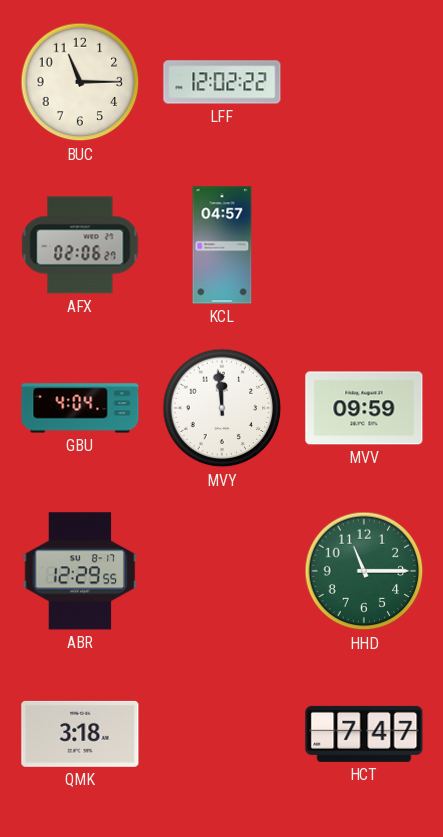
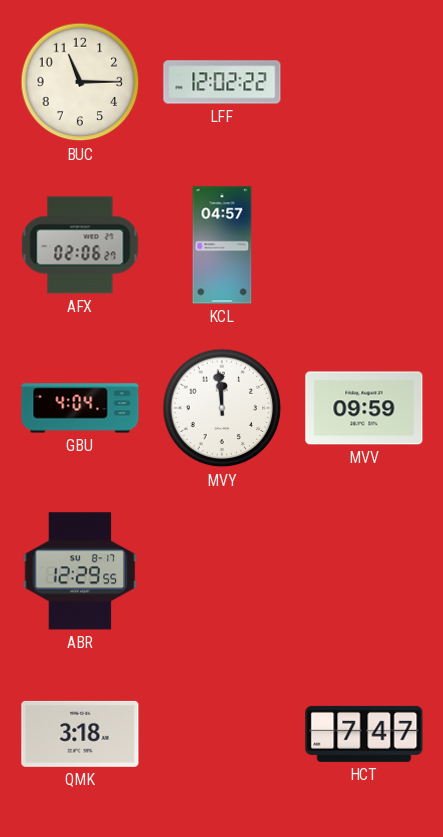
HHD: 11:15 -> none (364, 571)
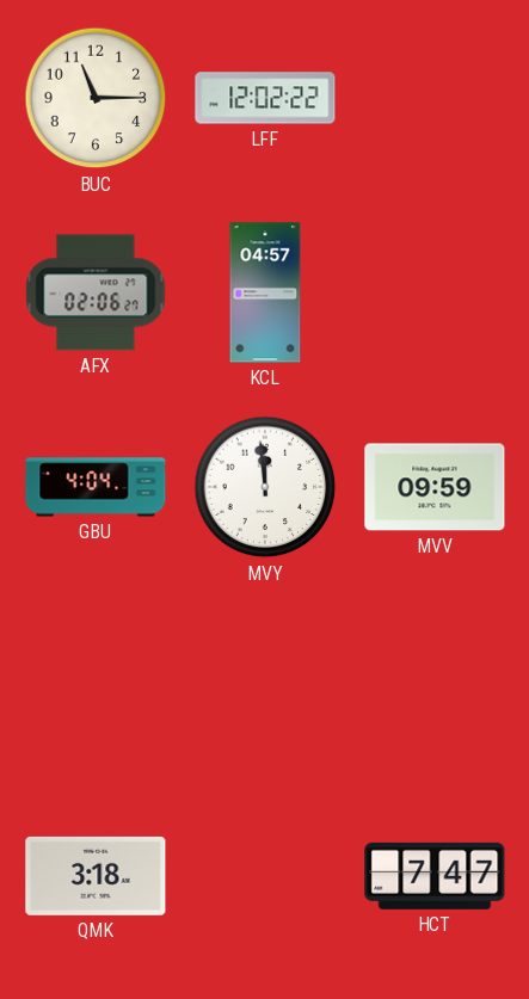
ABR: 12:29 -> none (80, 571)
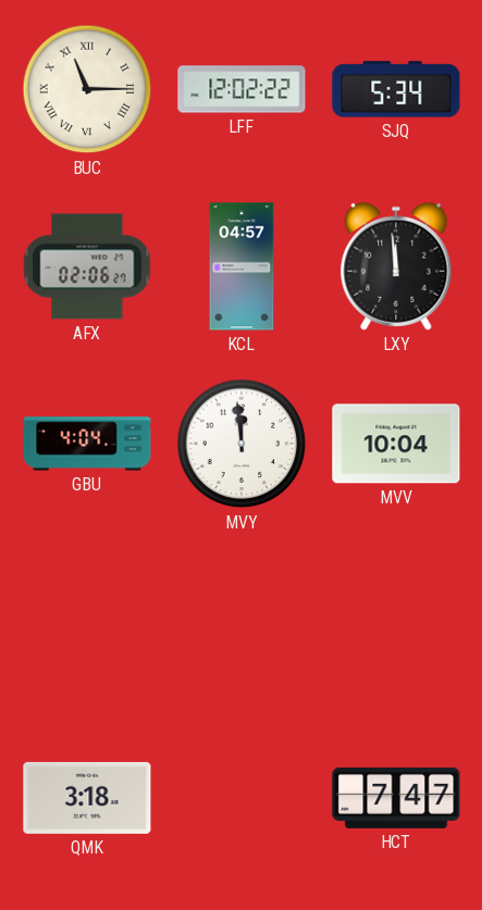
BUC numerals: Arabic -> Roman (87, 89)
SJQ: none -> 5:34 (396, 89)
LXY: none -> 11:59 (396, 266)
MVV: 09:59 -> 10:04 (396, 444)
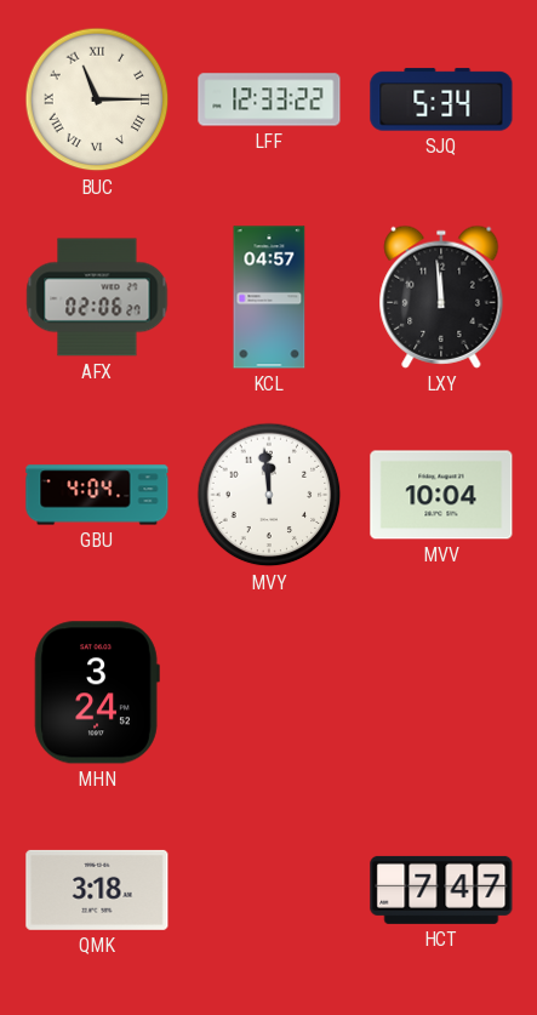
LFF: 12:02 -> 12:33 (269, 99)
MHN: none -> 3:24 (97, 692)
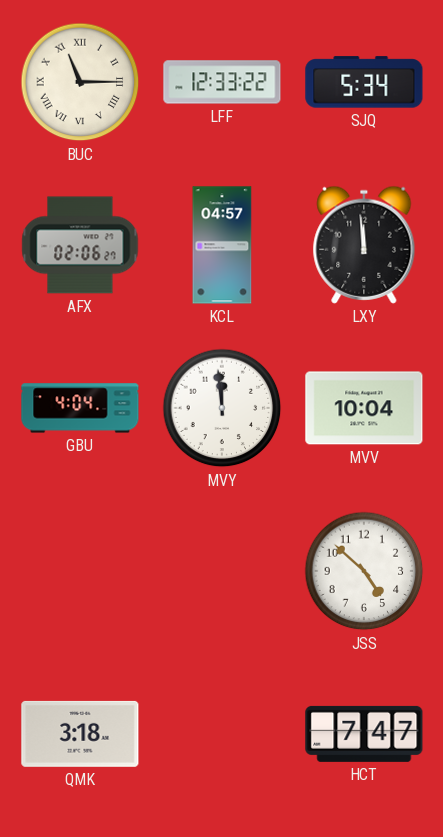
MHN: 3:24 -> none (97, 692)
JSS: none -> 4:52 (364, 571)
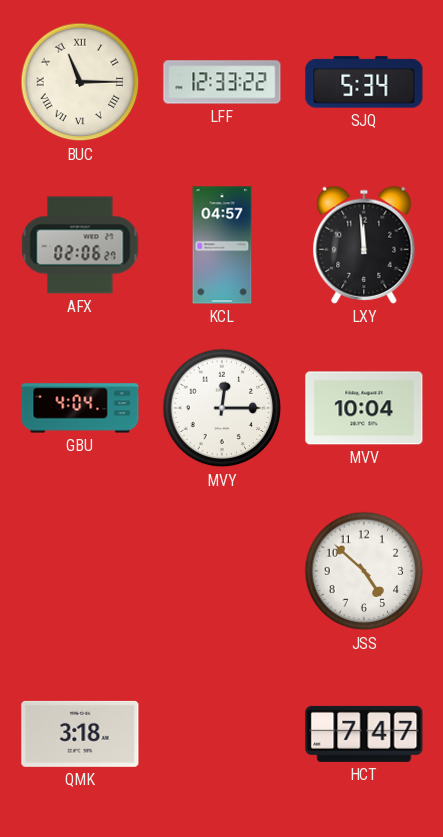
MVY: 11:59 -> 12:15 (222, 408)
